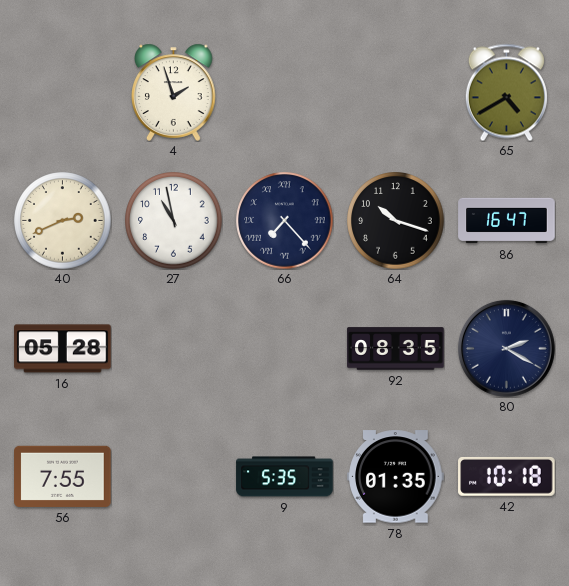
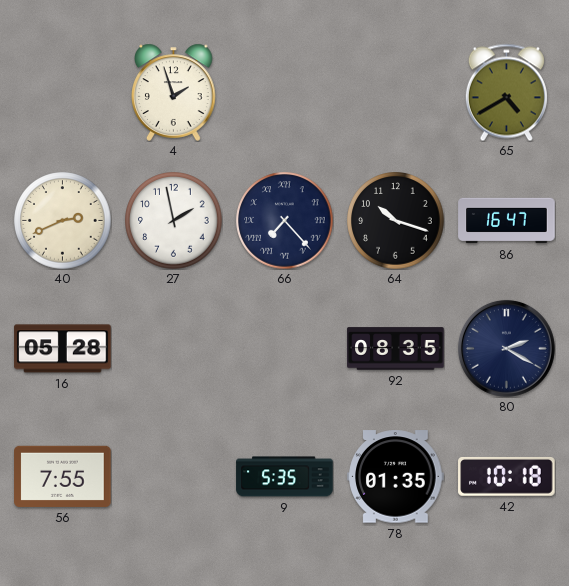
27: 10:58 -> 1:58 (174, 221)
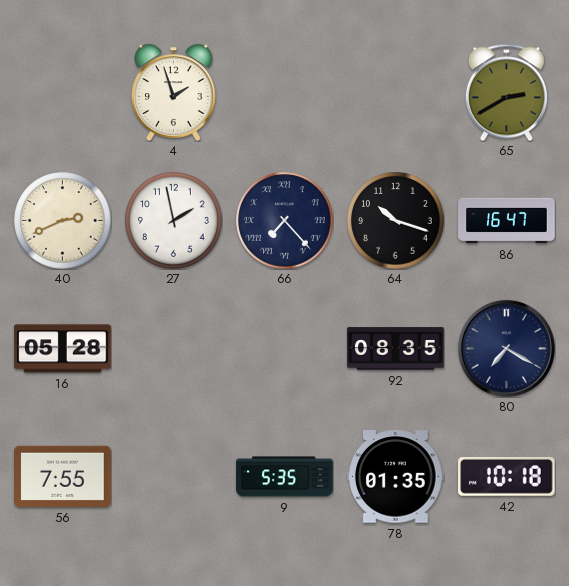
65: 4:40 -> 2:40 (506, 92)
80: 2:20 -> 7:20 (506, 348)
